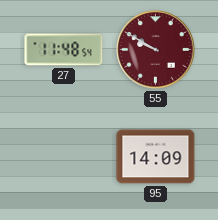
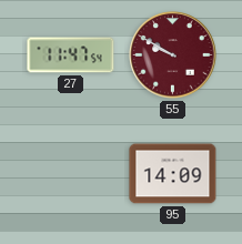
27: 11:48 -> 11:47 (71, 55)
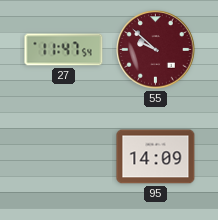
55: 9:50 -> 9:52 (156, 50)
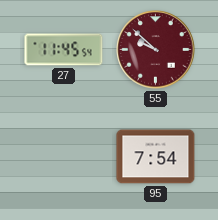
27: 11:47 -> 11:45 (64, 50)
95: 14:09 -> 7:54 (156, 157)
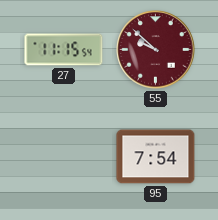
27: 11:45 -> 11:15 (64, 50)
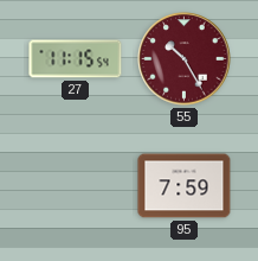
55: 9:52 -> 10:25 (185, 59)
95: 7:54 -> 7:59 (185, 186)
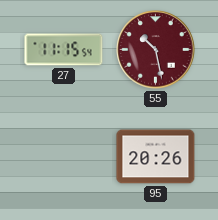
55: 10:25 -> 10:28 (156, 50)
95: 7:59 -> 20:26 (156, 157)
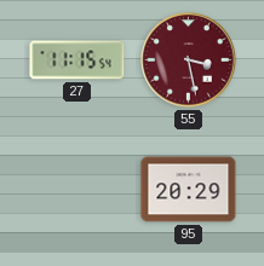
55: 10:28 -> 3:28 (189, 60)
95: 20:26 -> 20:29 (189, 190)
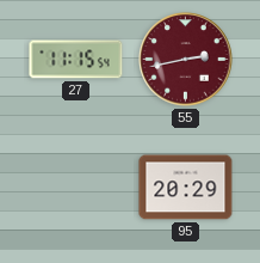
55: 3:28 -> 2:43 (186, 60)
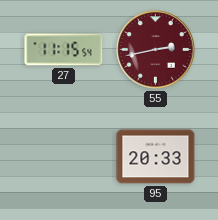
95: 20:29 -> 20:33 (156, 157)
